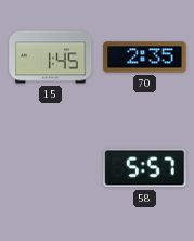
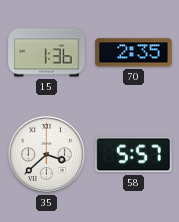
15: 1:45 -> 1:36 (47, 53)
35: none -> 3:38 (46, 154)
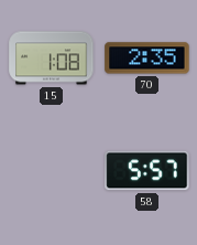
15: 1:36 -> 1:08 (52, 58)
35: 3:38 -> none (46, 154)
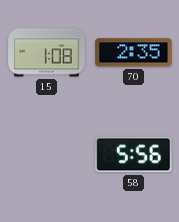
58: 5:57 -> 5:56 (134, 155)
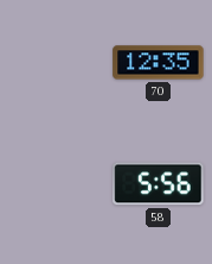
15: 1:08 -> none (47, 53)
70: 2:35 -> 12:35 (159, 63)
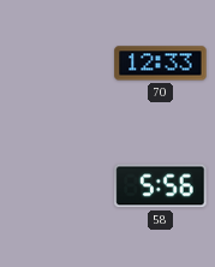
70: 12:35 -> 12:33 (161, 64)
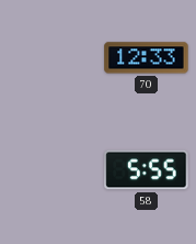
58: 5:56 -> 5:55 (147, 170)
